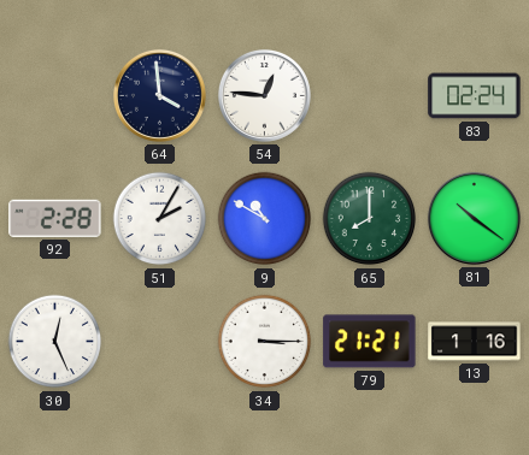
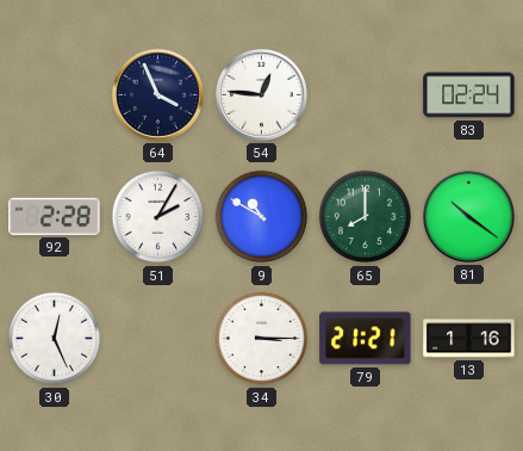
64: 3:59 -> 3:56 (157, 94)
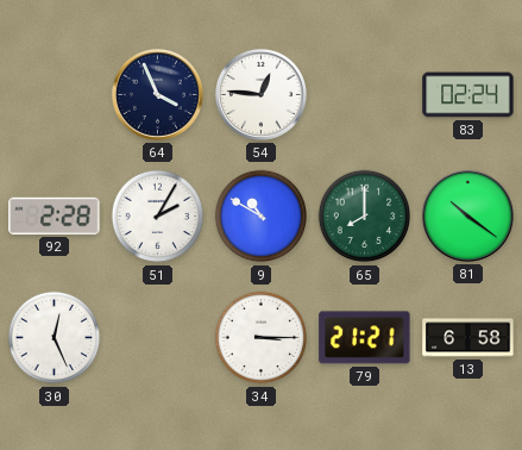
13: 1:16 -> 6:58 (468, 338)
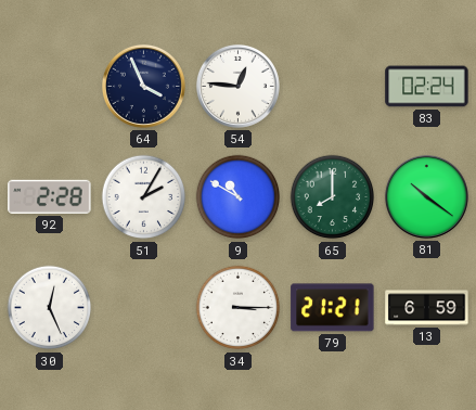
13: 6:58 -> 6:59 (427, 308)
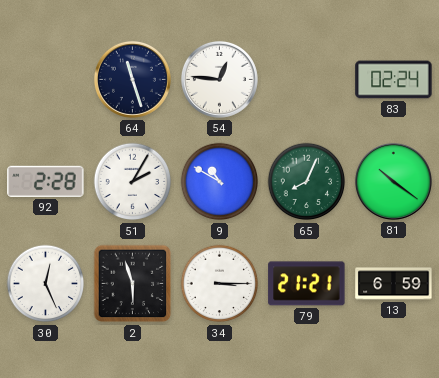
64: 3:56 -> 11:27 (132, 79)
65: 8:00 -> 8:04 (307, 182)
2: none -> 5:57 (133, 284)
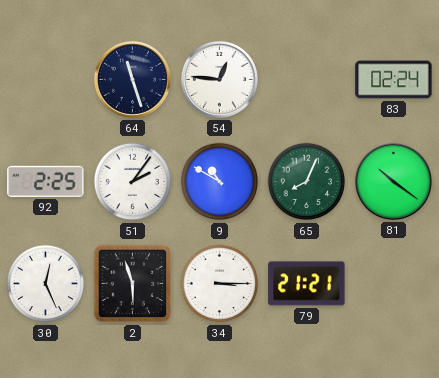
92: 2:28 -> 2:25 (46, 181)
51: 2:05 -> 2:06 (133, 182)
13: 6:59 -> none (394, 284)
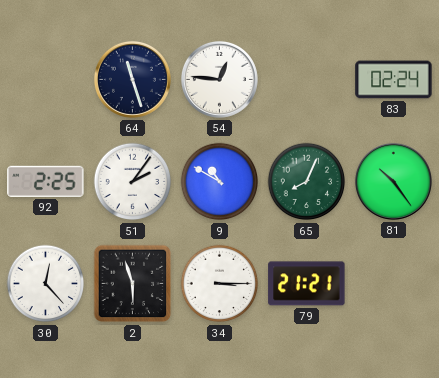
81: 10:21 -> 10:24 (393, 181)
30: 12:26 -> 12:23 (46, 284)
